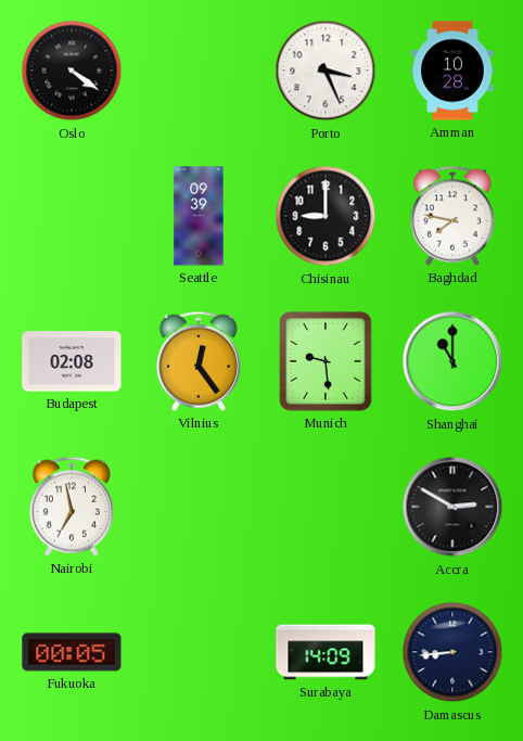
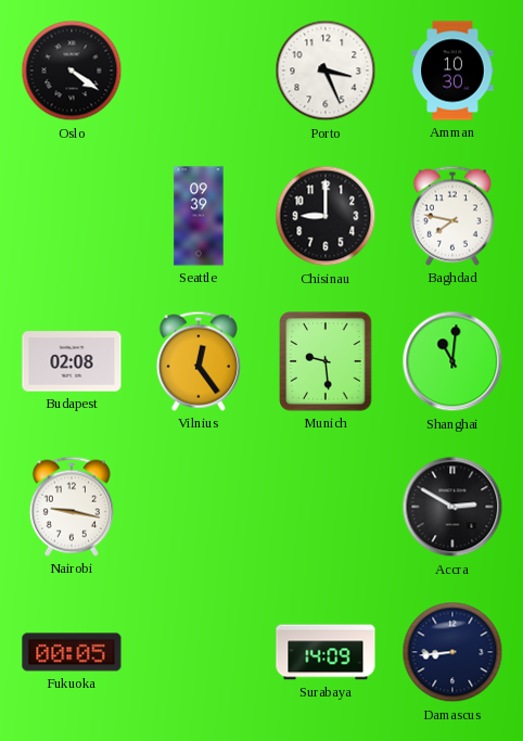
Amman: 10:28 -> 10:30 (452, 71)
Shanghai: 11:00 -> 11:01 (452, 361)
Nairobi: 6:58 -> 9:17 (72, 507)
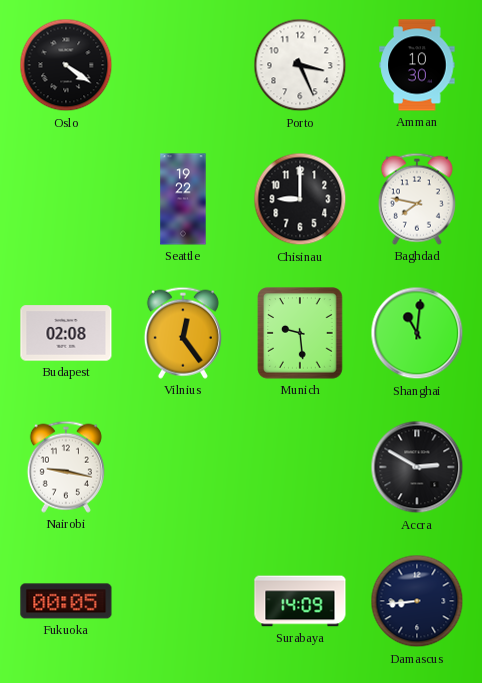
Seattle: 09:39 -> 19:22 (183, 199)
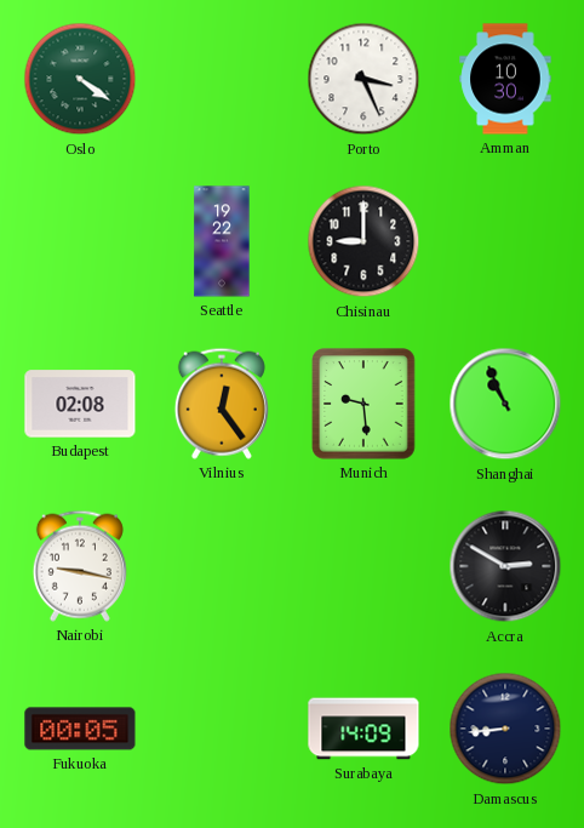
Oslo dial: black -> green (80, 79)
Baghdad: 7:47 -> none (417, 199)
Shanghai: 11:01 -> 10:56 (505, 404)
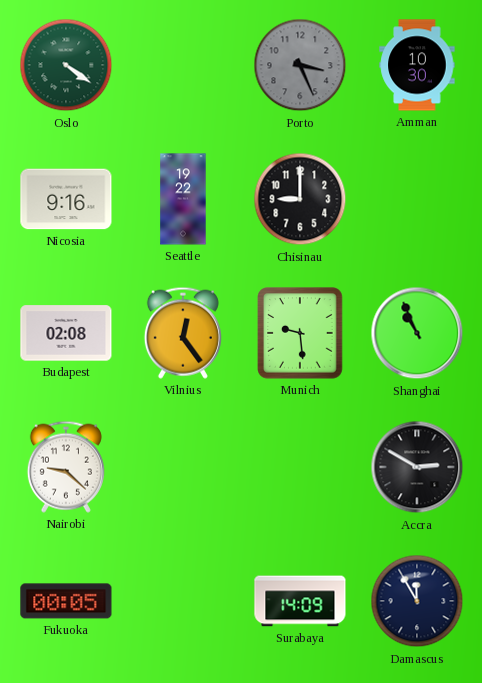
Porto dial: white -> grey (300, 65)
Nicosia: none -> 9:16 (66, 199)
Nairobi: 9:17 -> 9:22 (66, 467)
Damascus: 8:44 -> 11:55 (417, 601)
